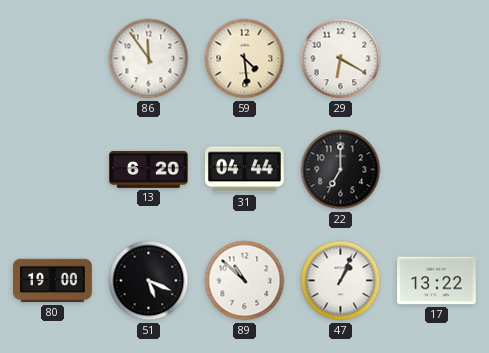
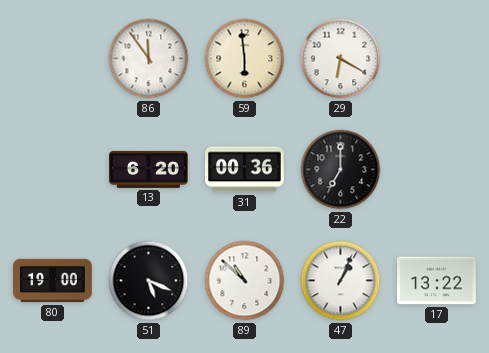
59: 4:29 -> 5:59 (245, 59)
31: 04:44 -> 00:36 (245, 170)
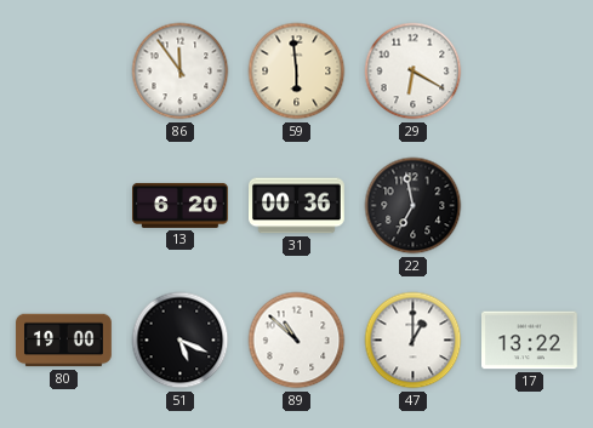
22: 7:00 -> 6:58 (414, 206)
47: 1:04 -> 1:00 (414, 341)
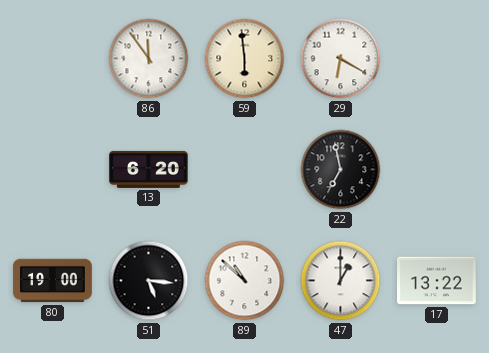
31: 00:36 -> none (297, 206)
51: 5:19 -> 5:16 (149, 281)
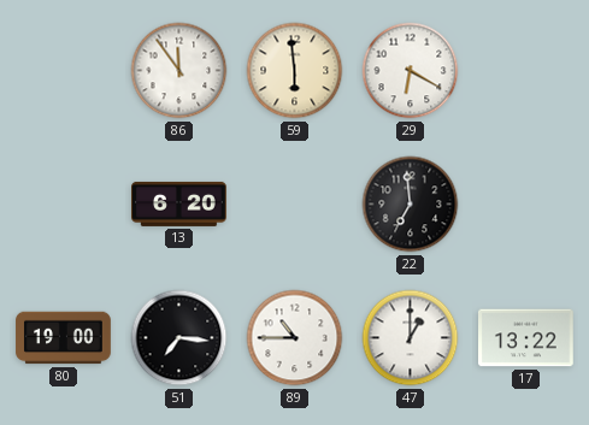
22: 6:58 -> 6:59 (411, 205)
51: 5:16 -> 7:16 (179, 338)
89: 10:52 -> 10:45 (295, 338)
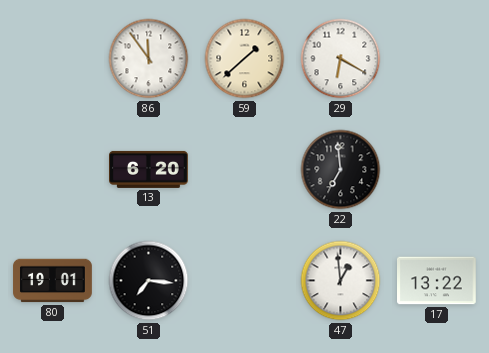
59: 5:59 -> 1:38 (245, 59)
80: 19:00 -> 19:01 (53, 281)
89: 10:45 -> none (295, 338)
47: 1:00 -> 12:59 (341, 281)
